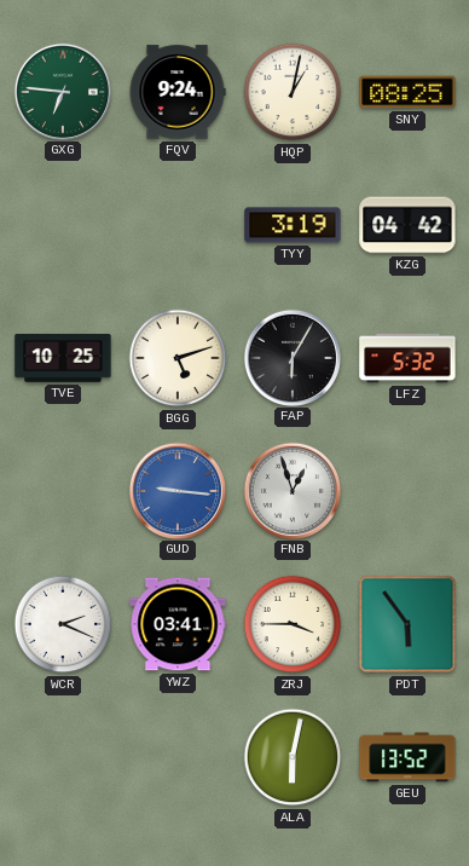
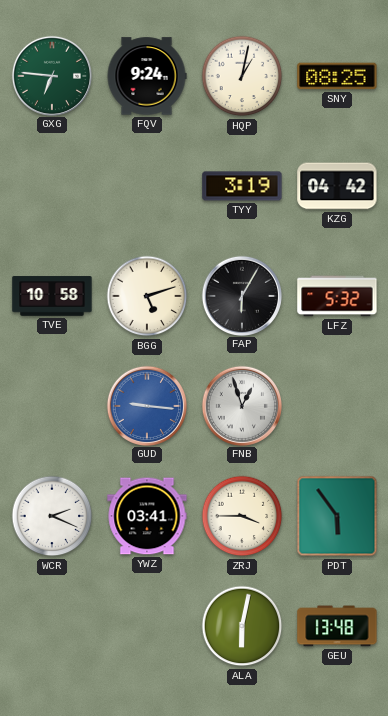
TVE: 10:25 -> 10:58 (52, 296)
GEU: 13:52 -> 13:48 (337, 626)
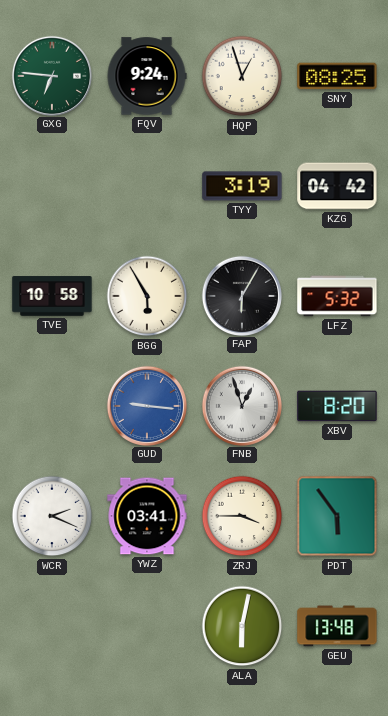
HQP: 1:02 -> 12:57 (242, 76)
BGG: 5:12 -> 5:55 (147, 296)
XBV: none -> 8:20 (337, 406)
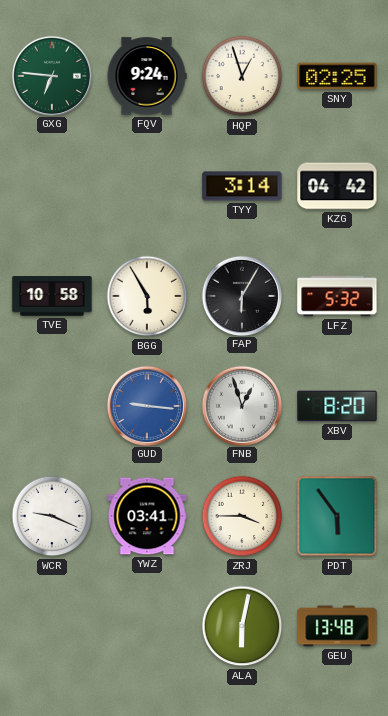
SNY: 08:25 -> 02:25 (337, 76)
TYY: 3:19 -> 3:14 (242, 186)
WCR: 2:19 -> 9:19 (52, 516)
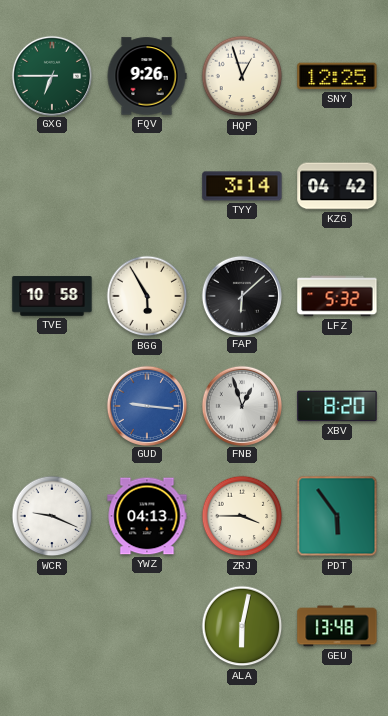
GXG: 6:46 -> 6:45 (51, 75)
FQV: 9:24 -> 9:26 (147, 76)
SNY: 02:25 -> 12:25 (337, 76)
FAP: 6:05 -> 6:08 (241, 295)
YWZ: 03:41 -> 04:13 (147, 516)
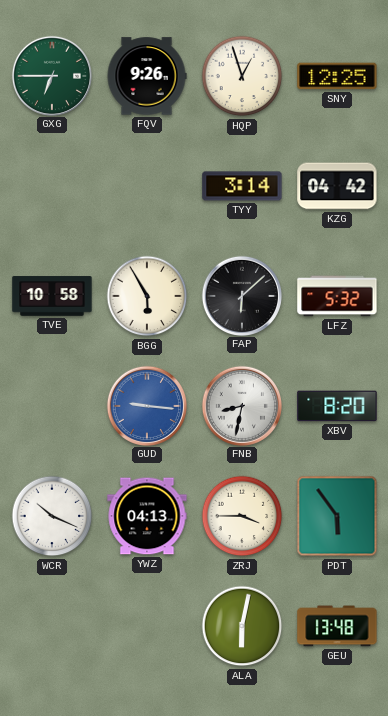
FNB: 12:57 -> 8:32 (241, 405)
WCR: 9:19 -> 10:19 (52, 516)
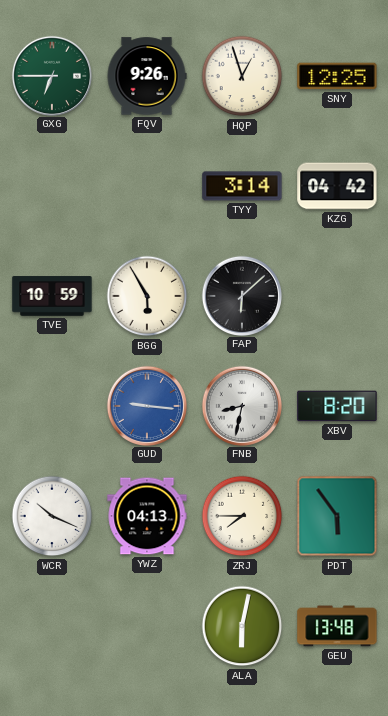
TVE: 10:58 -> 10:59 (52, 296)
LFZ: 5:32 -> none (337, 296)
ZRJ: 3:45 -> 7:45 (242, 516)
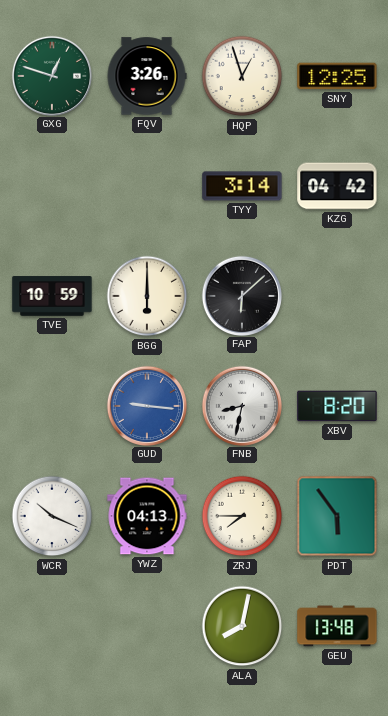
GXG: 6:45 -> 12:48 (51, 75)
FQV: 9:26 -> 3:26 (147, 76)
BGG: 5:55 -> 6:00 (147, 296)
ALA: 6:02 -> 8:02 (242, 626)
